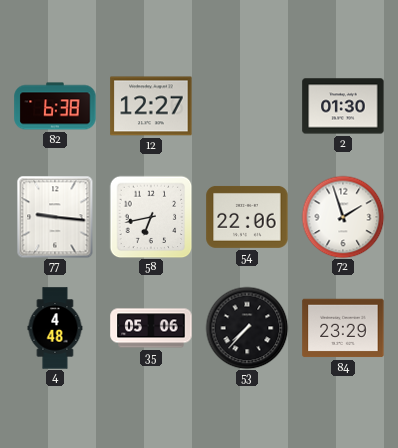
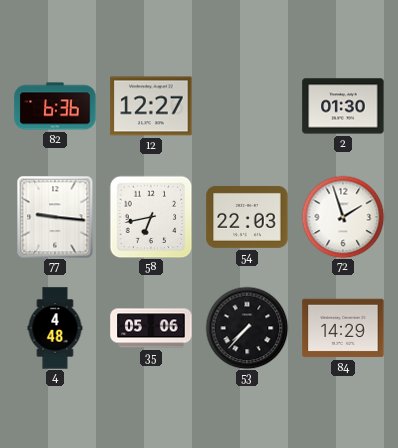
82: 6:38 -> 6:36 (55, 106)
54: 22:06 -> 22:03 (247, 217)
84: 23:29 -> 14:29 (343, 328)
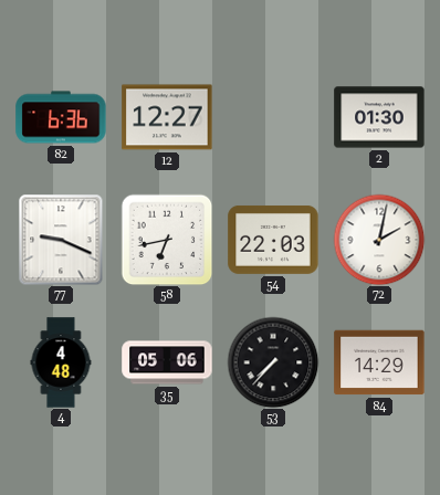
77: 9:16 -> 9:19 (61, 240)
72: 1:57 -> 2:02 (379, 240)
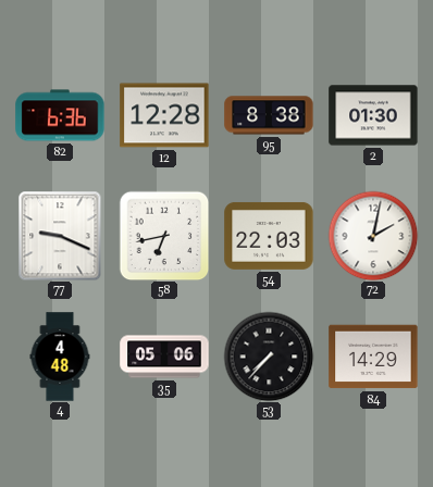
12: 12:27 -> 12:28 (164, 115)
95: none -> 8:38 (269, 115)
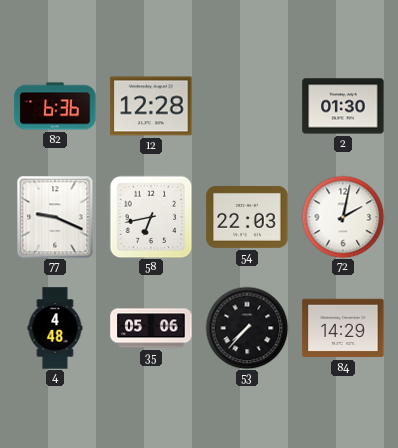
95: 8:38 -> none (269, 115)
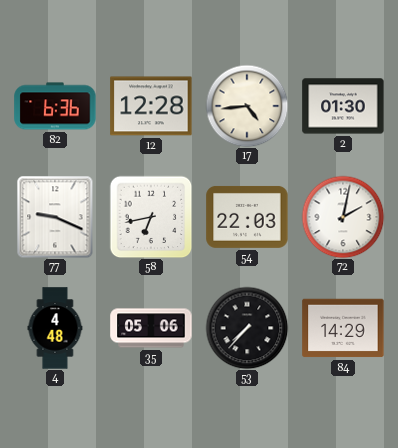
17: none -> 4:44 (247, 106)
